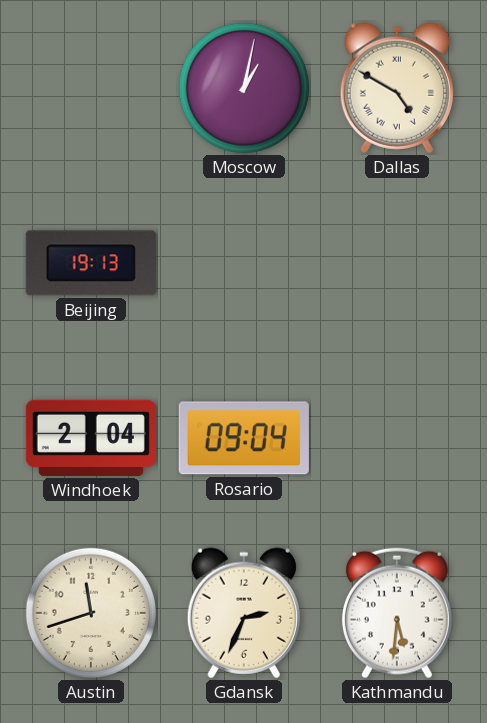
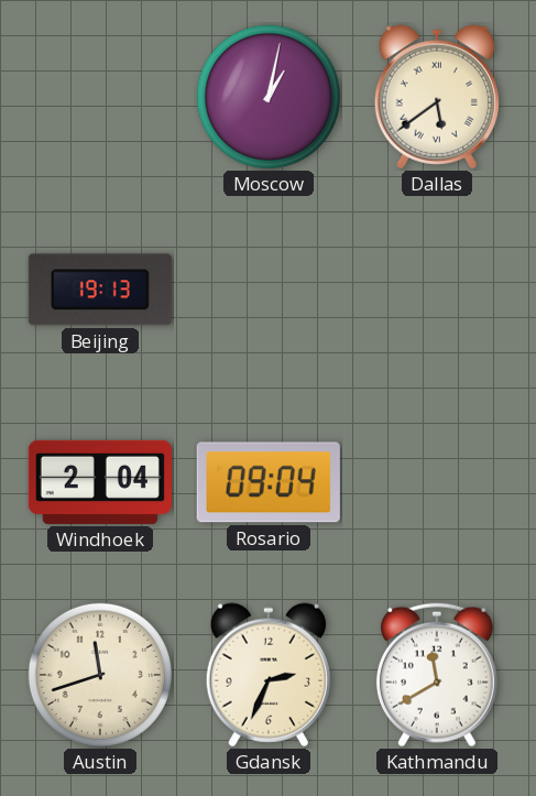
Dallas: 4:50 -> 5:39 (437, 97)
Kathmandu: 5:31 -> 11:40 (437, 675)
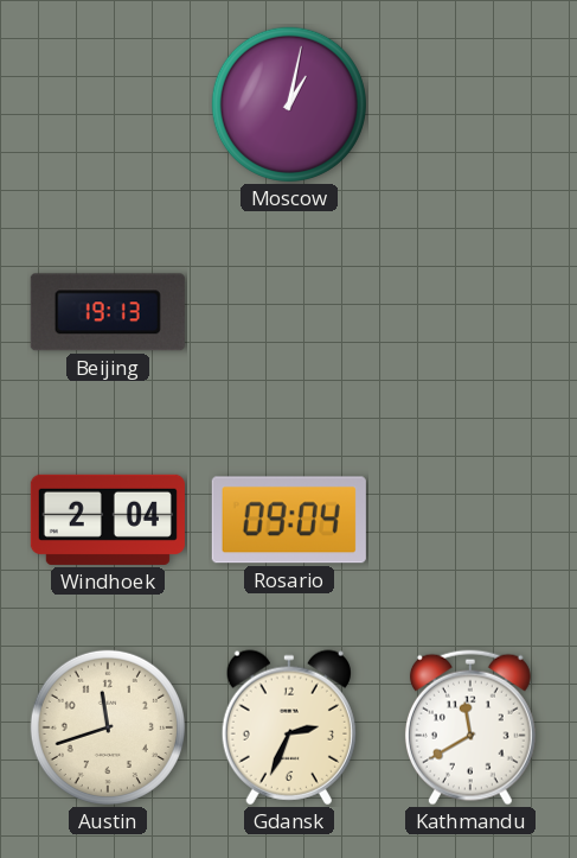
Dallas: 5:39 -> none (437, 97)
